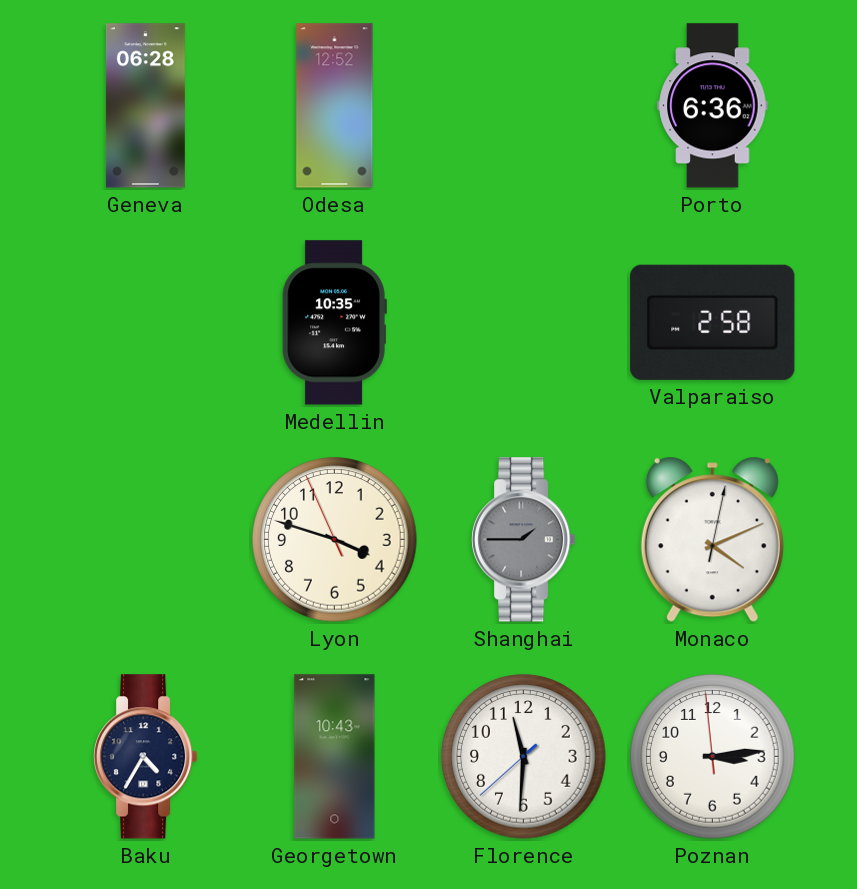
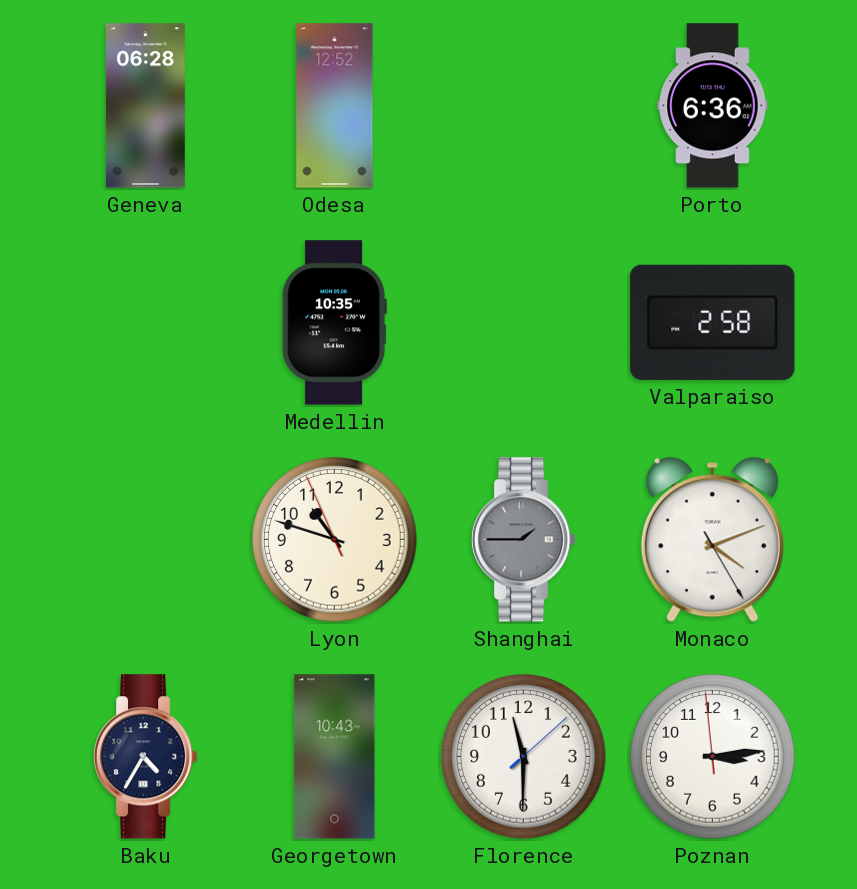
Lyon: 3:47 -> 10:47 (335, 540)
Monaco: 4:11:02 -> 4:11:25 (712, 540)
Florence: 11:30:38 -> 11:30:08 (524, 757)
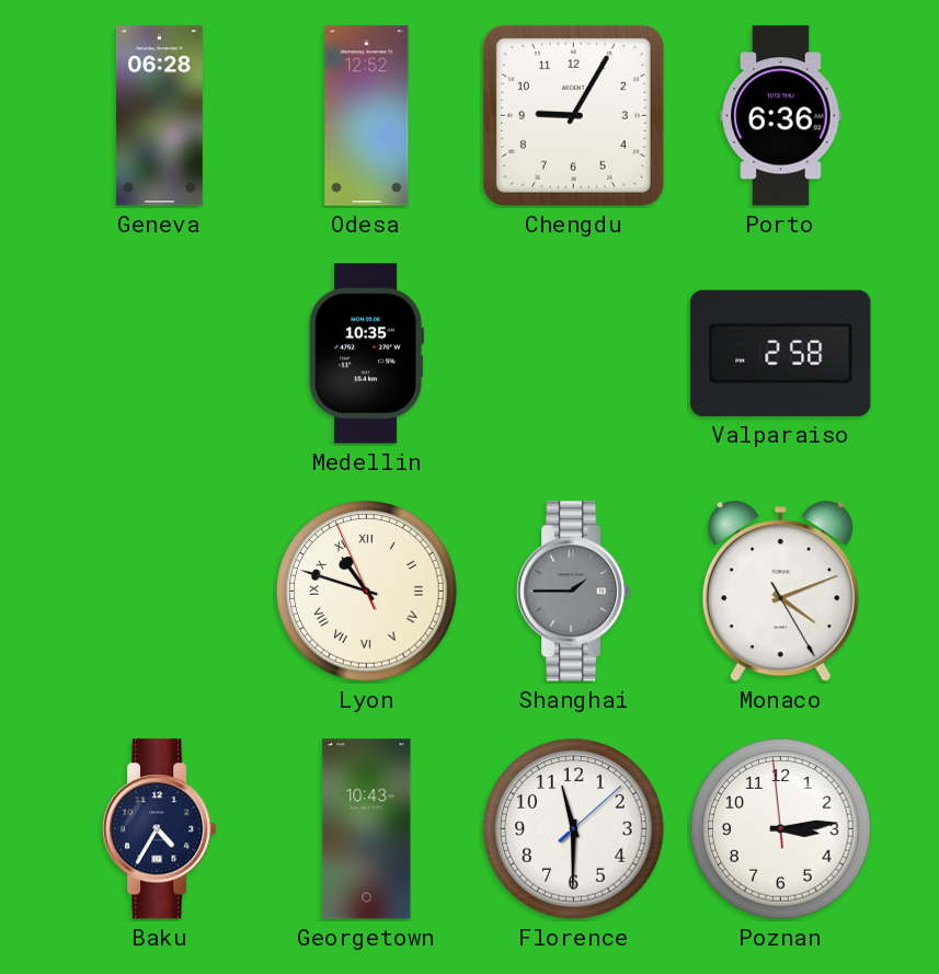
Chengdu: none -> 9:05 (573, 115)
Lyon numerals: Arabic -> Roman (367, 592)
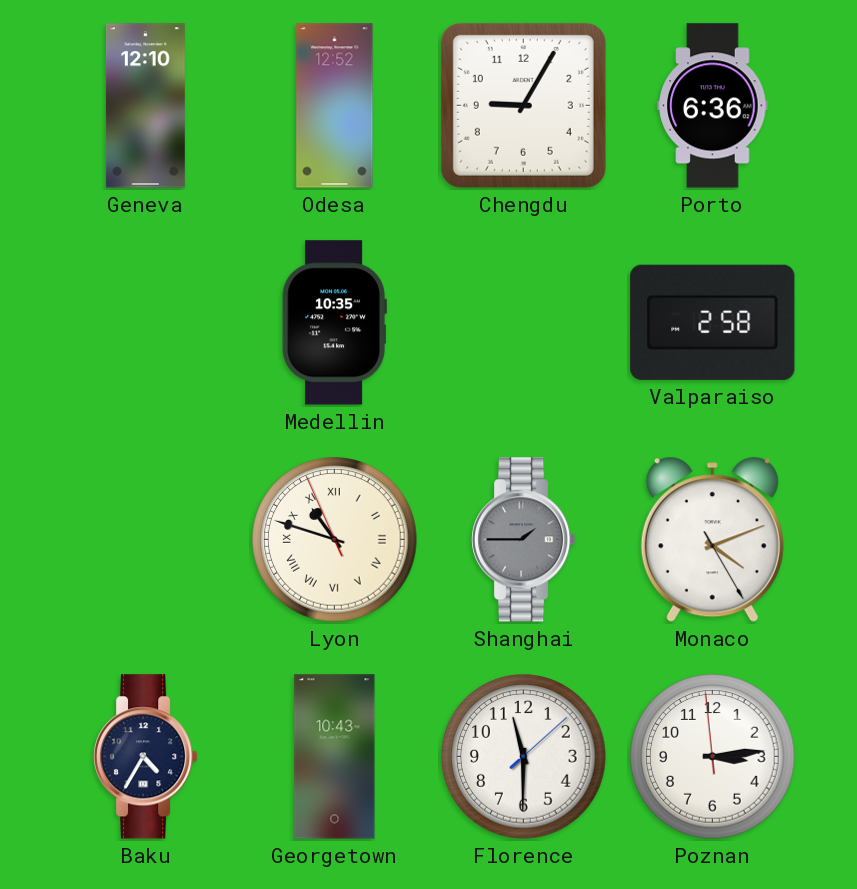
Geneva: 06:28 -> 12:10 (145, 106)
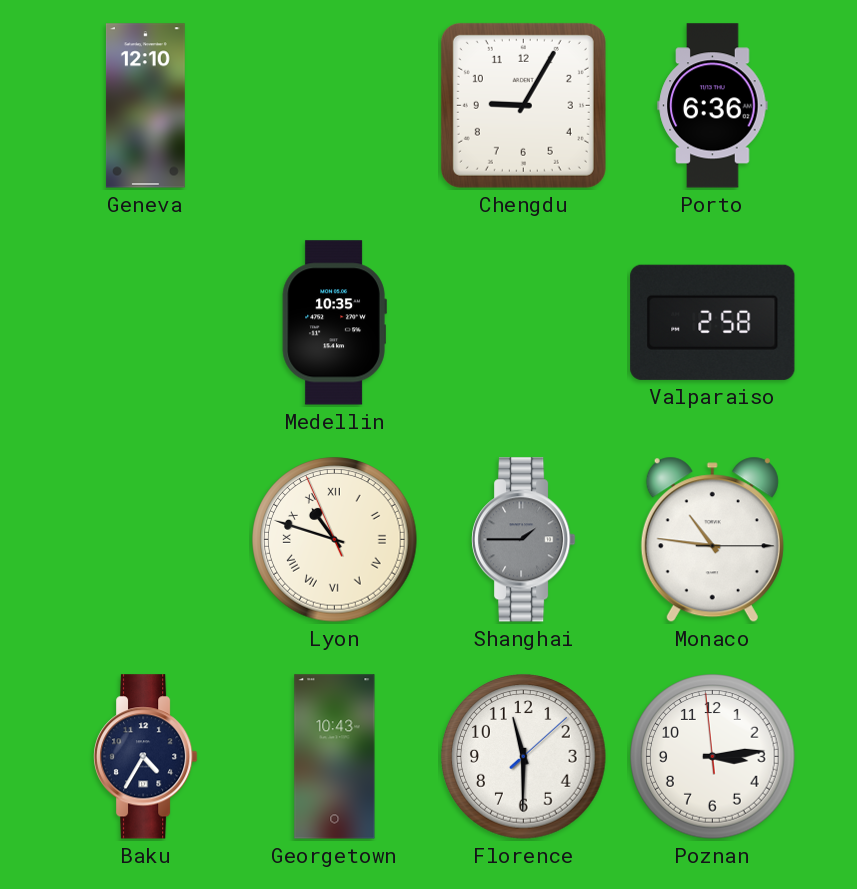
Odesa: 12:52 -> none (335, 106)
Monaco: 4:11 -> 10:46 (712, 540)
